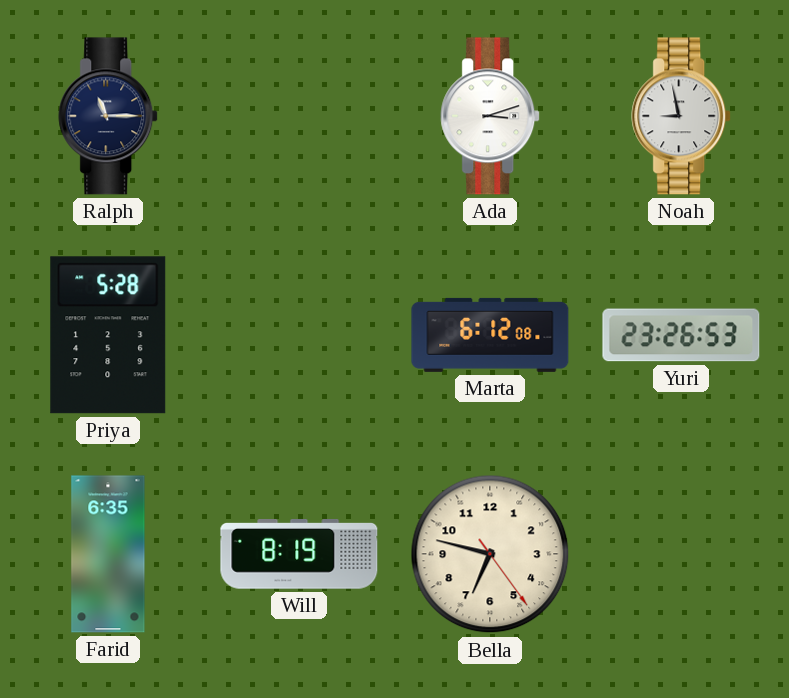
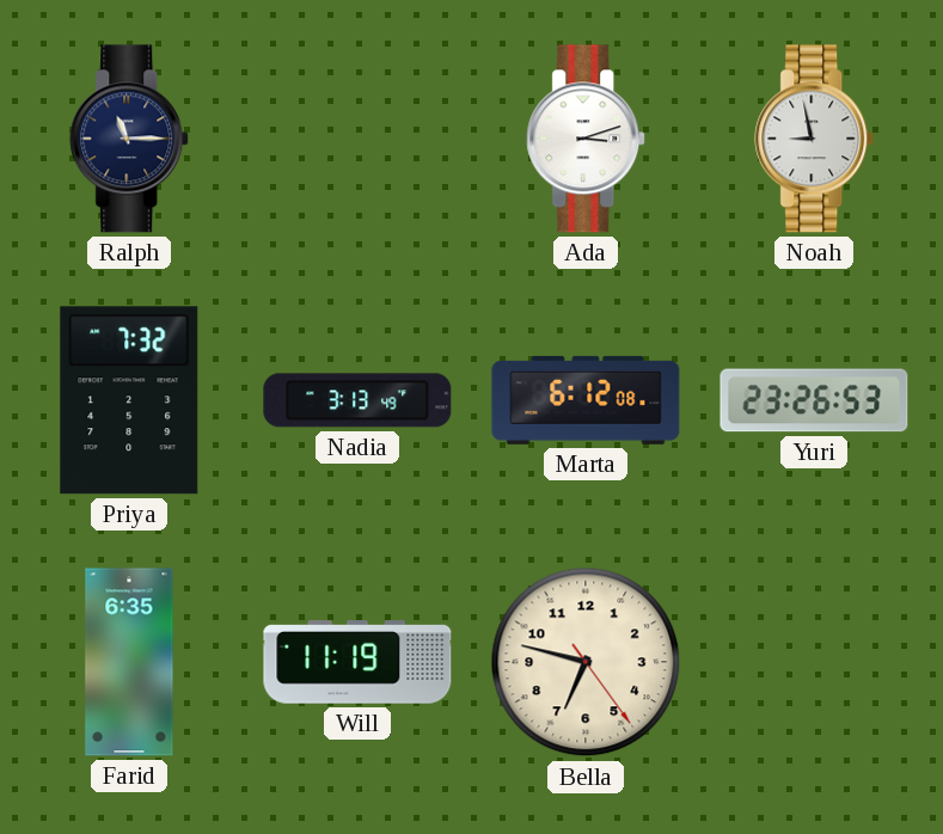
Priya: 5:28 -> 7:32 (129, 400)
Nadia: none -> 3:13 (357, 400)
Will: 8:19 -> 11:19 (357, 663)
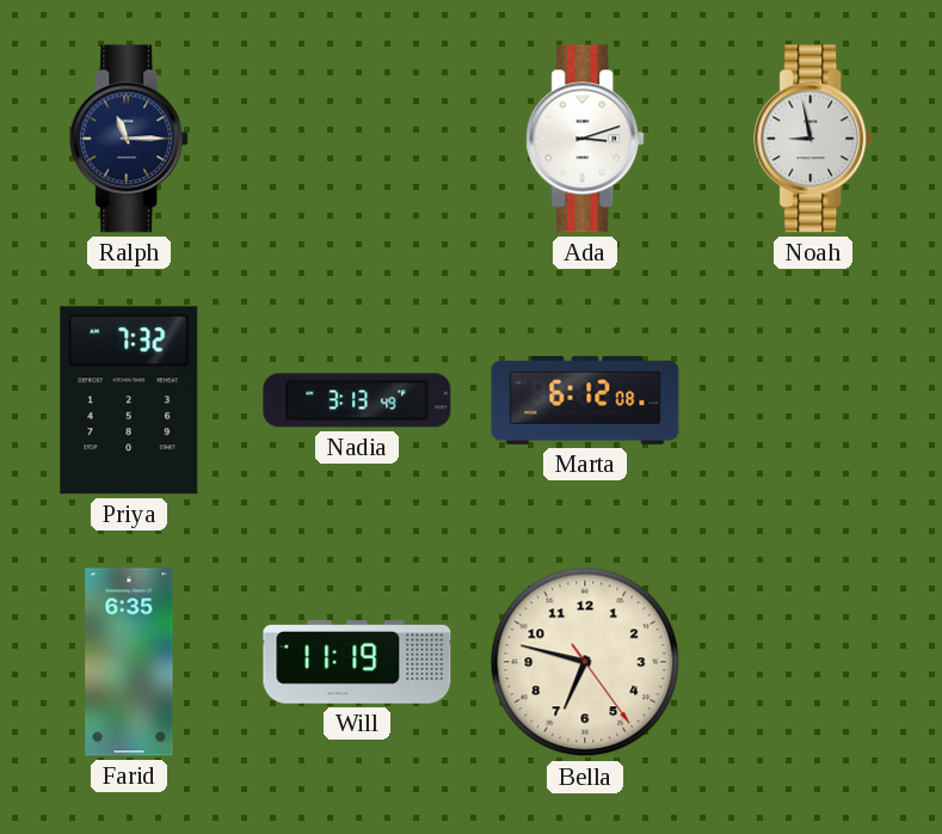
Yuri: 23:26 -> none (814, 400)
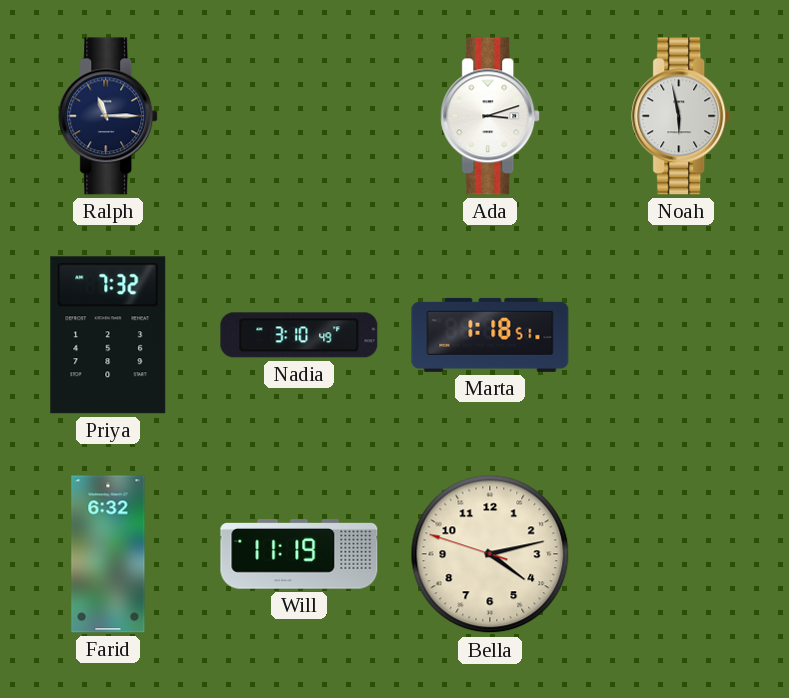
Noah: 8:58 -> 5:58 (682, 116)
Nadia: 3:13 -> 3:10 (299, 335)
Marta: 6:12 -> 1:18 (490, 335)
Farid: 6:35 -> 6:32 (108, 554)
Bella: 6:47 -> 4:12 (490, 554)
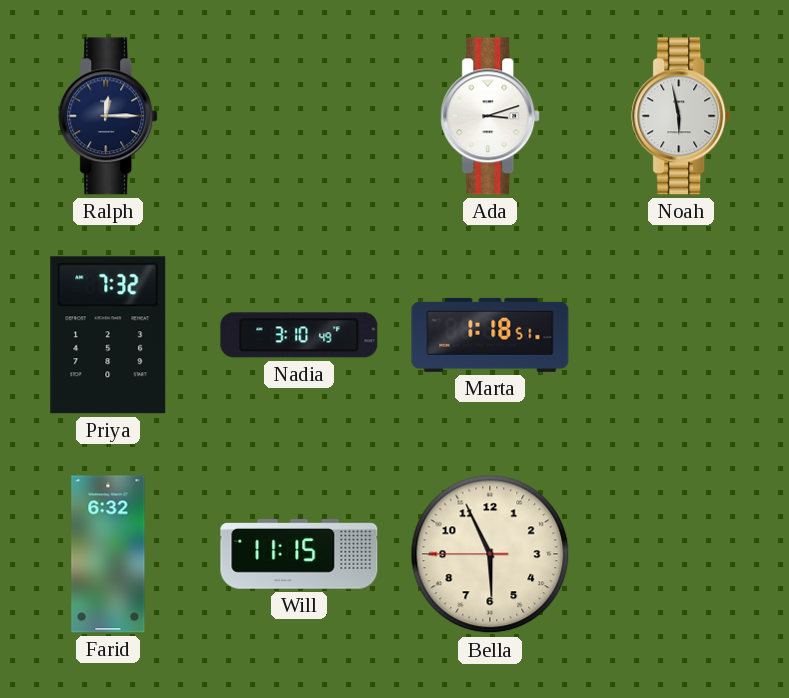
Ralph: 11:15 -> 12:15 (109, 116)
Will: 11:19 -> 11:15 (299, 555)
Bella: 4:12 -> 5:55 (490, 554)
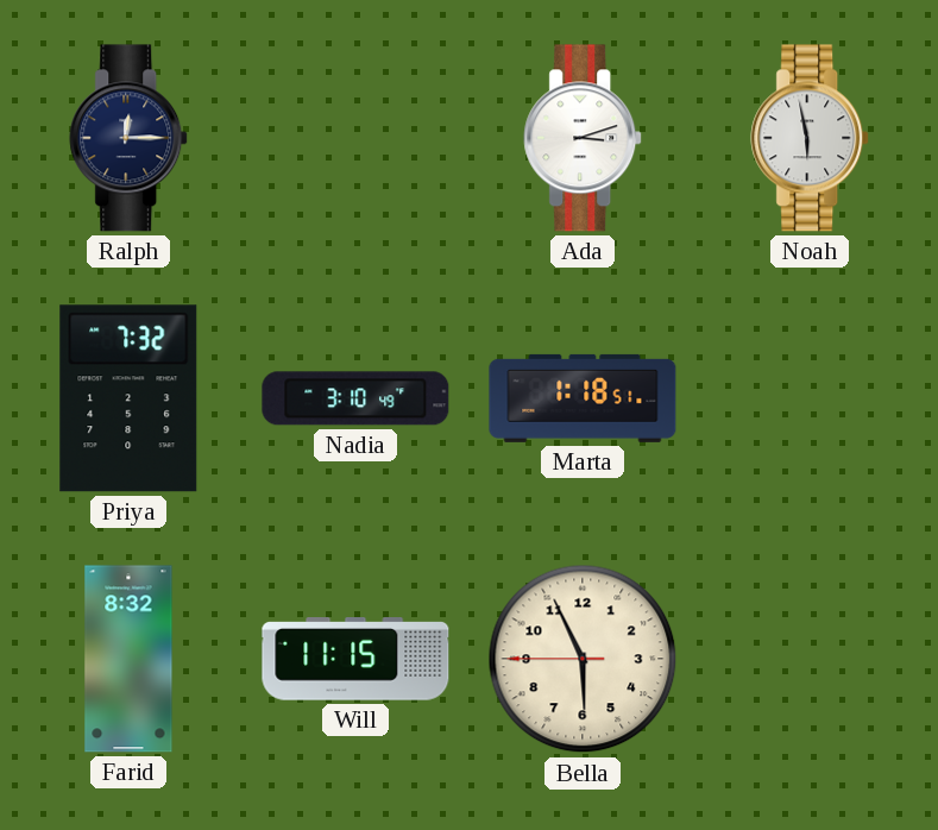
Farid: 6:32 -> 8:32 (128, 659)
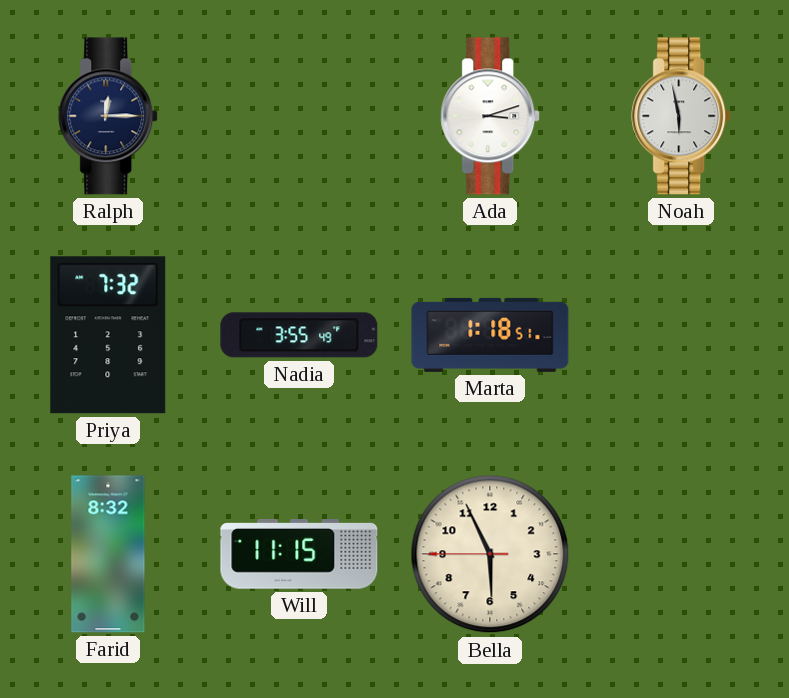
Nadia: 3:10 -> 3:55 (299, 335)
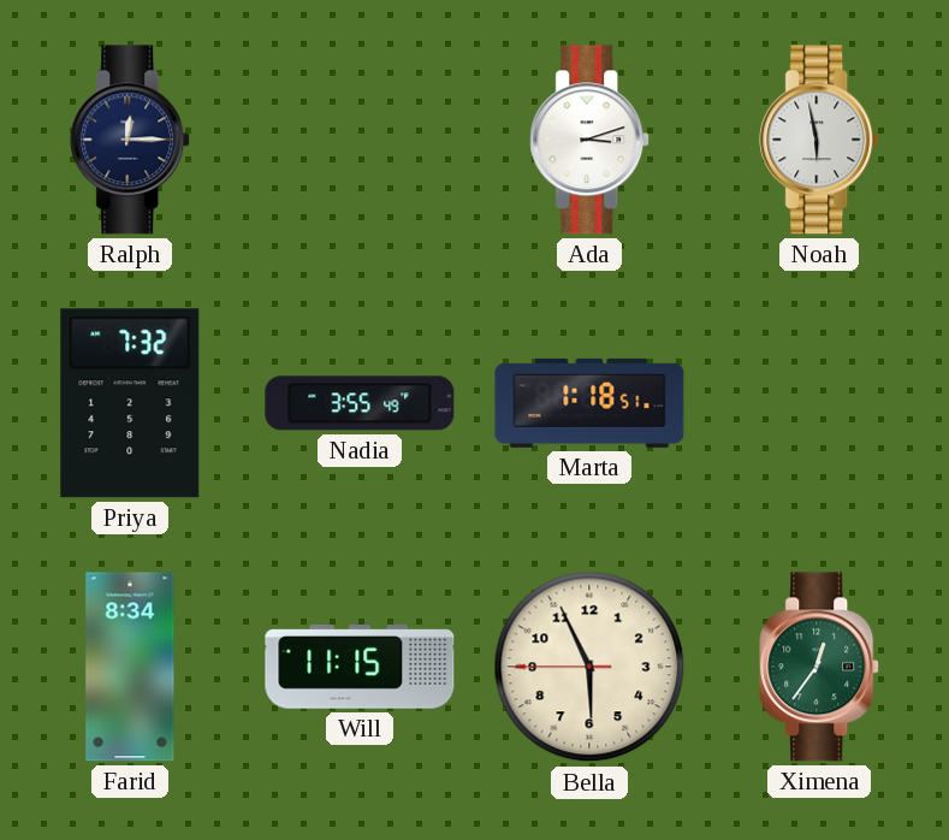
Farid: 8:32 -> 8:34 (130, 667)
Ximena: none -> 12:36 (820, 667)
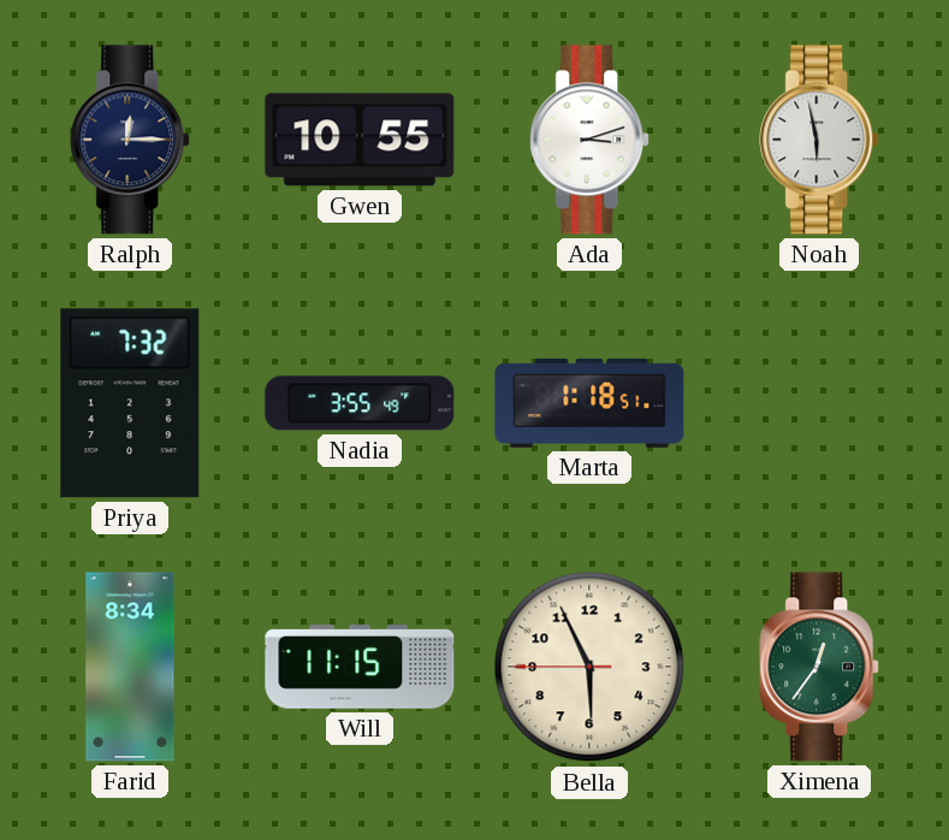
Gwen: none -> 10:55 (360, 140)
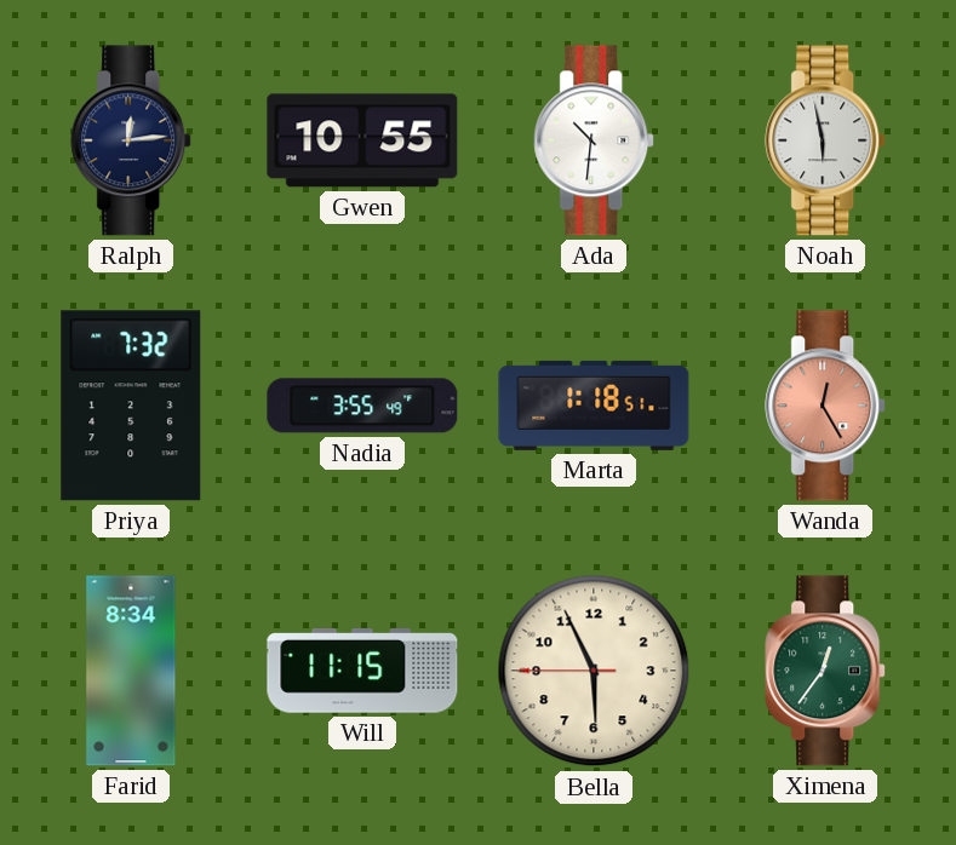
Ralph: 12:15 -> 12:14 (132, 140)
Ada: 3:12 -> 10:31 (595, 140)
Wanda: none -> 12:25 (826, 406)
